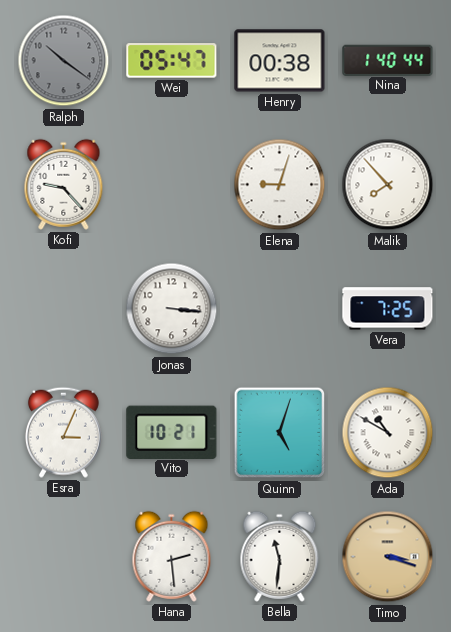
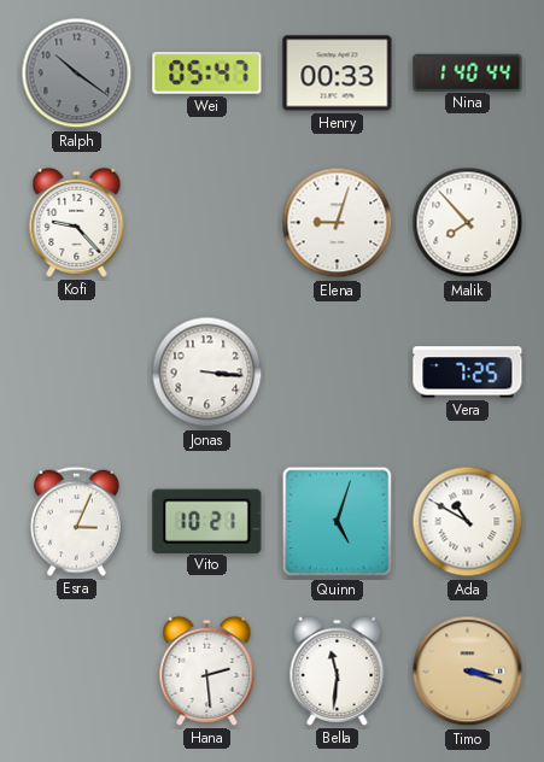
Henry: 00:38 -> 00:33 (338, 74)
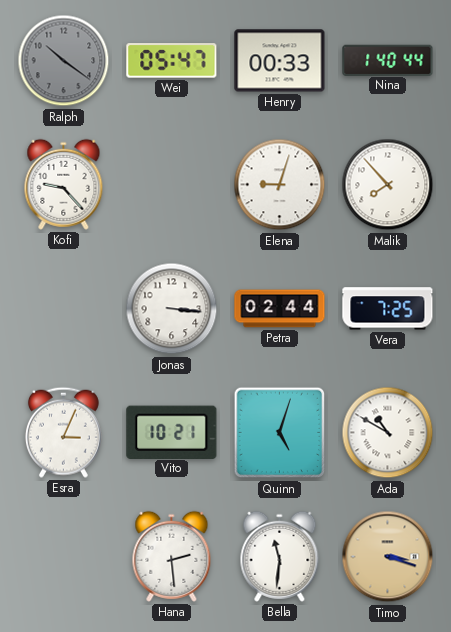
Petra: none -> 02:44 (280, 309)
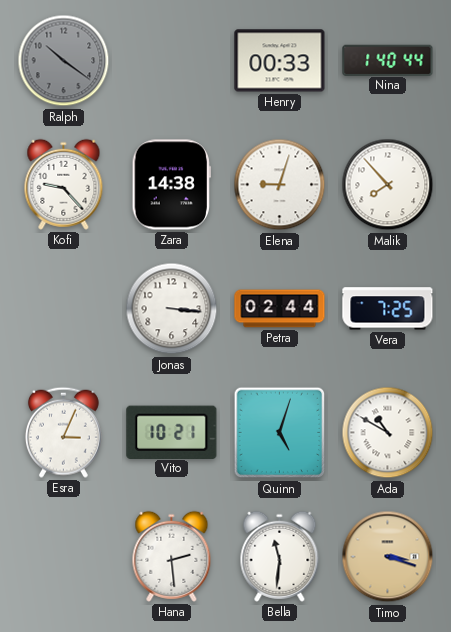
Wei: 05:47 -> none (172, 61)
Zara: none -> 14:38 (171, 185)
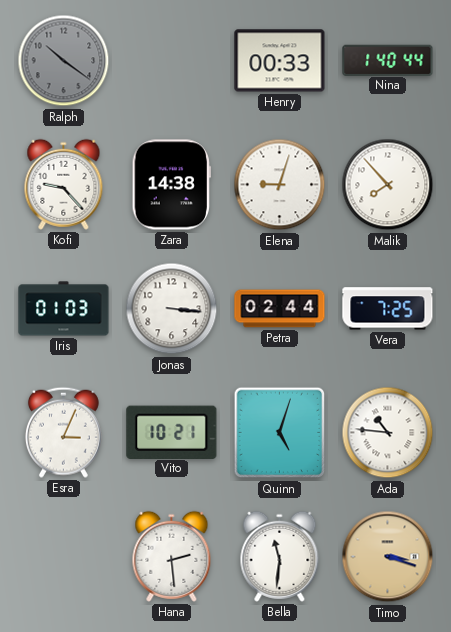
Iris: none -> 01:03 (64, 309)
Ada: 10:50 -> 10:46 (388, 433)
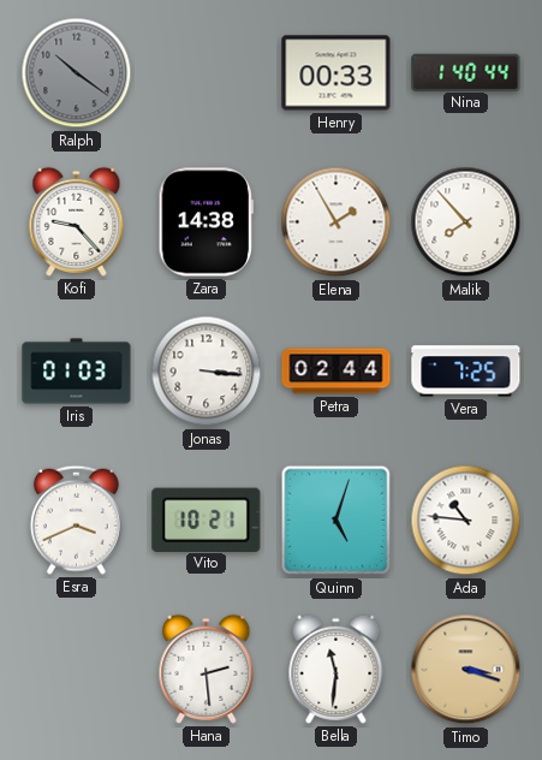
Elena: 9:03 -> 1:55 (336, 222)
Esra: 3:04 -> 3:41 (76, 519)
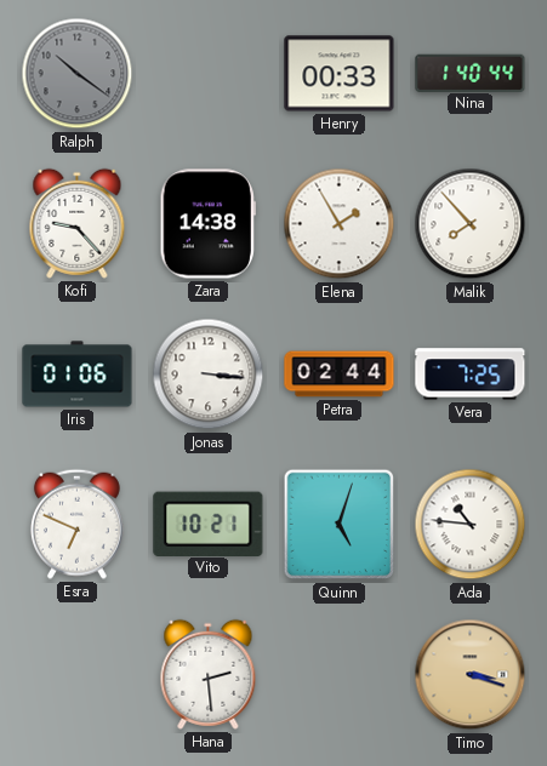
Iris: 01:03 -> 01:06 (78, 375)
Esra: 3:41 -> 6:49 (76, 524)
Bella: 11:31 -> none (336, 669)
